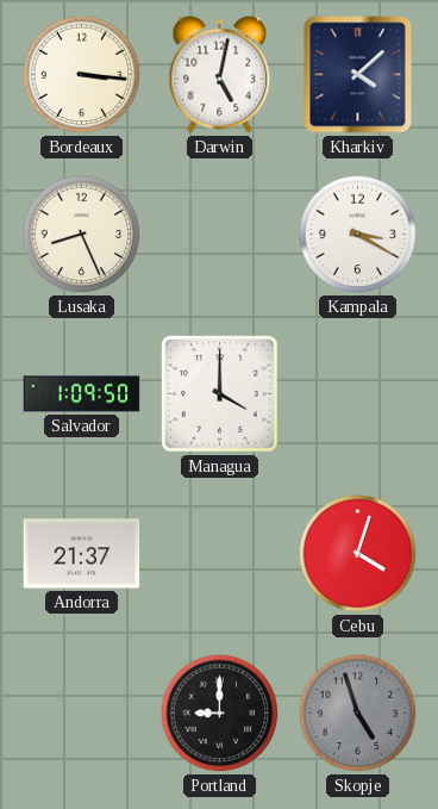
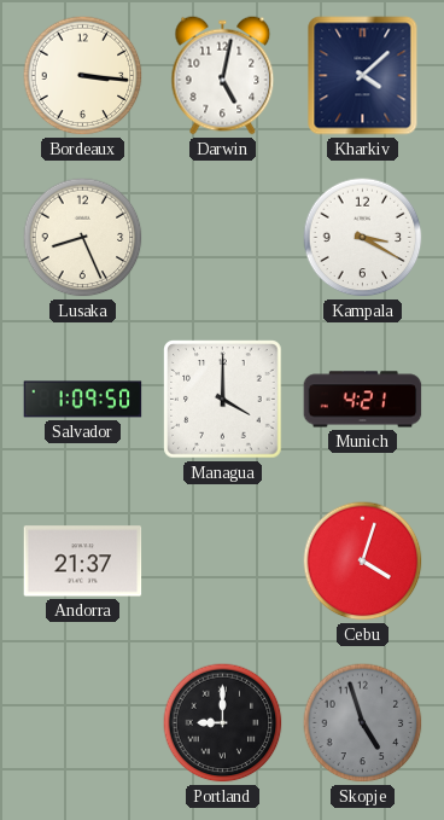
Munich: none -> 4:21 (363, 400)
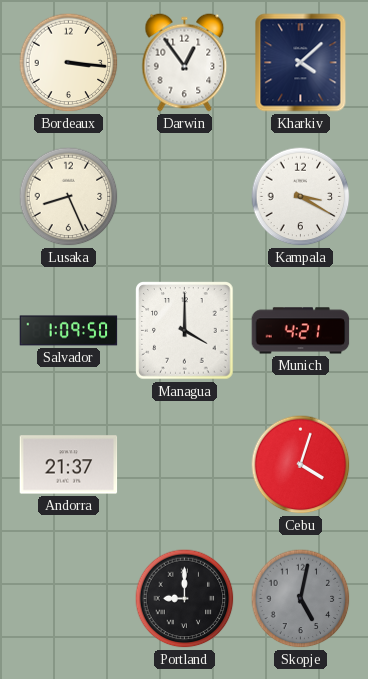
Darwin: 5:02 -> 12:54 (185, 63)
Skopje: 4:57 -> 5:02 (301, 599)
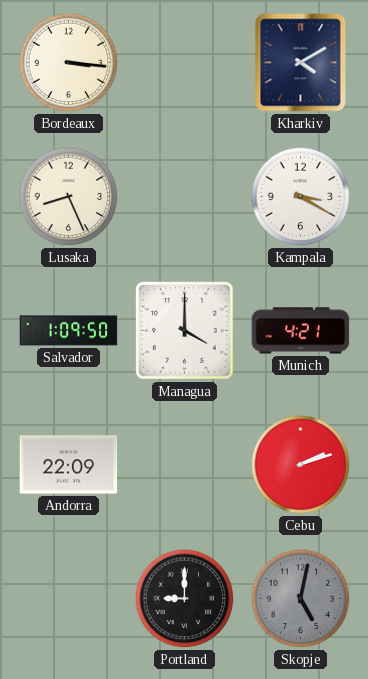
Darwin: 12:54 -> none (185, 63)
Kharkiv: 4:08 -> 4:10 (301, 63)
Andorra: 21:37 -> 22:09 (69, 465)
Cebu: 4:03 -> 2:12 (301, 465)
